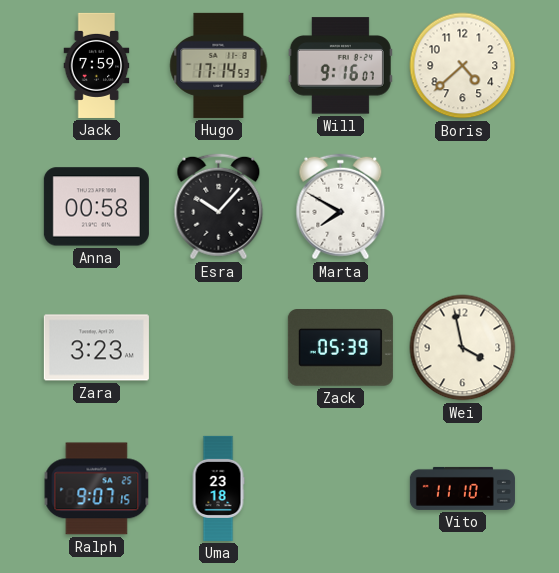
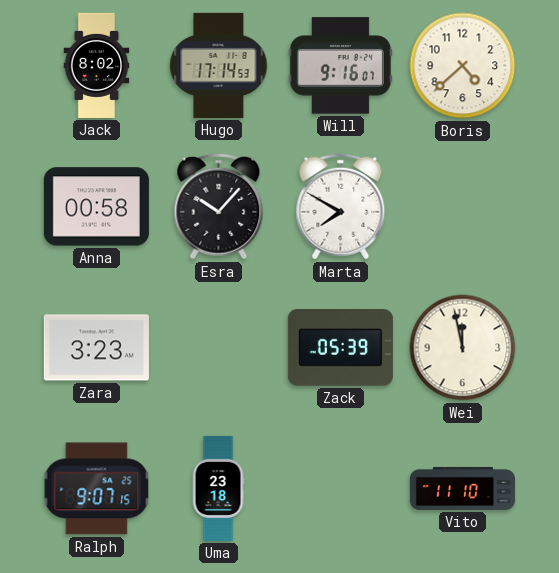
Jack: 7:59 -> 8:02 (97, 65)
Wei: 3:58 -> 11:58 (463, 348)
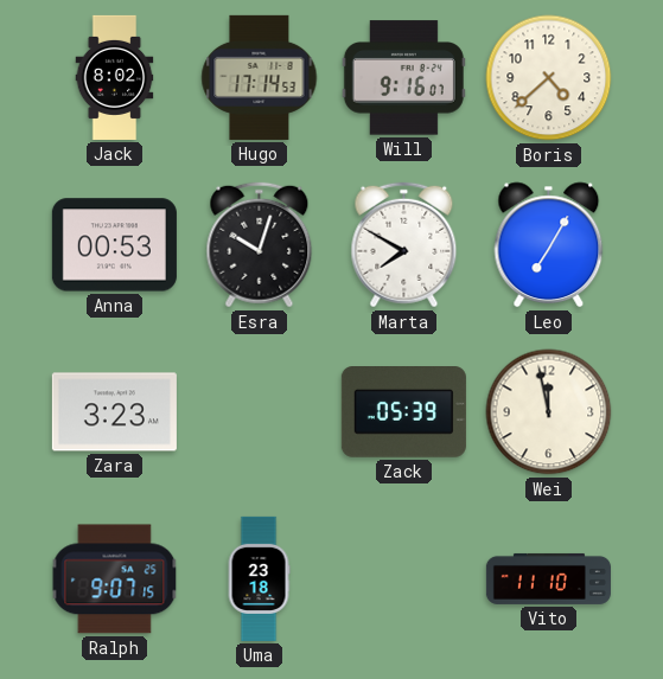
Anna: 00:58 -> 00:53 (114, 245)
Esra: 10:07 -> 10:03 (260, 245)
Leo: none -> 7:05 (549, 245)
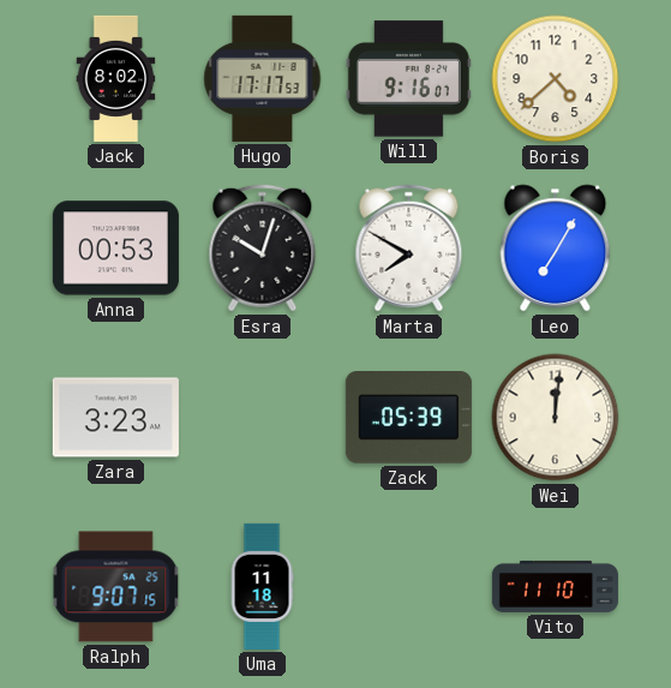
Hugo: 17:14 -> 17:17 (263, 78)
Wei: 11:58 -> 12:01 (556, 418)
Uma: 23:18 -> 11:18 (262, 586)
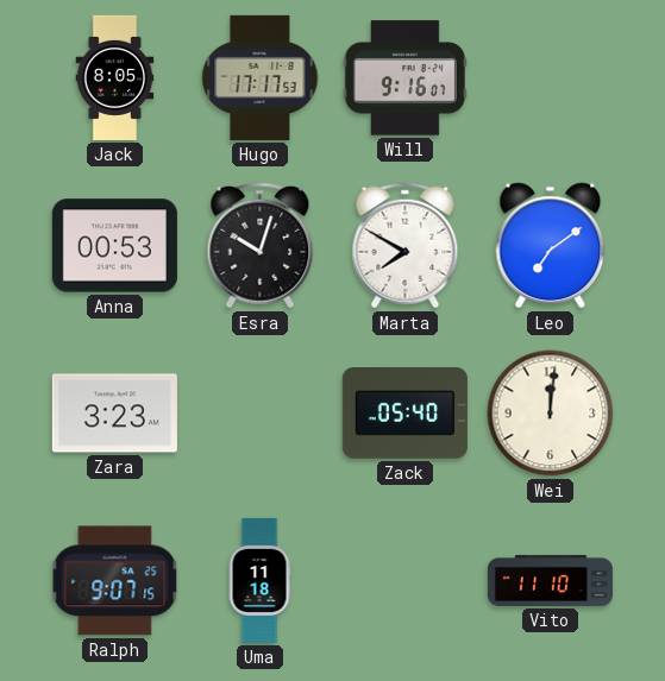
Jack: 8:02 -> 8:05 (115, 77)
Boris: 4:38 -> none (556, 79)
Leo: 7:05 -> 7:09 (551, 246)
Zack: 05:39 -> 05:40 (404, 414)
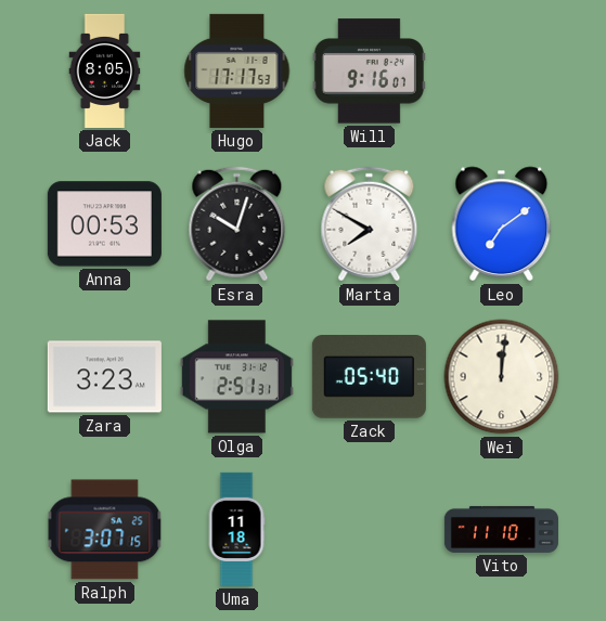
Olga: none -> 2:51 (236, 377)
Ralph: 9:07 -> 3:07 (105, 530)
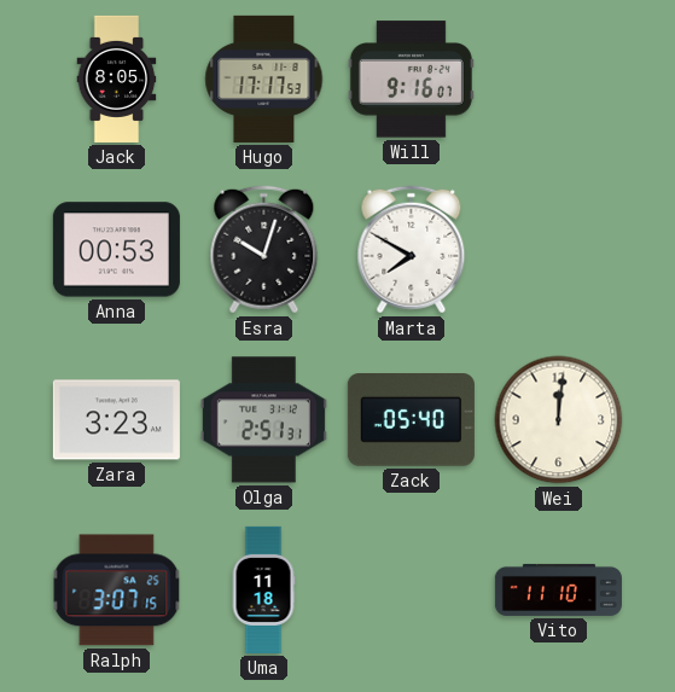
Leo: 7:09 -> none (502, 224)
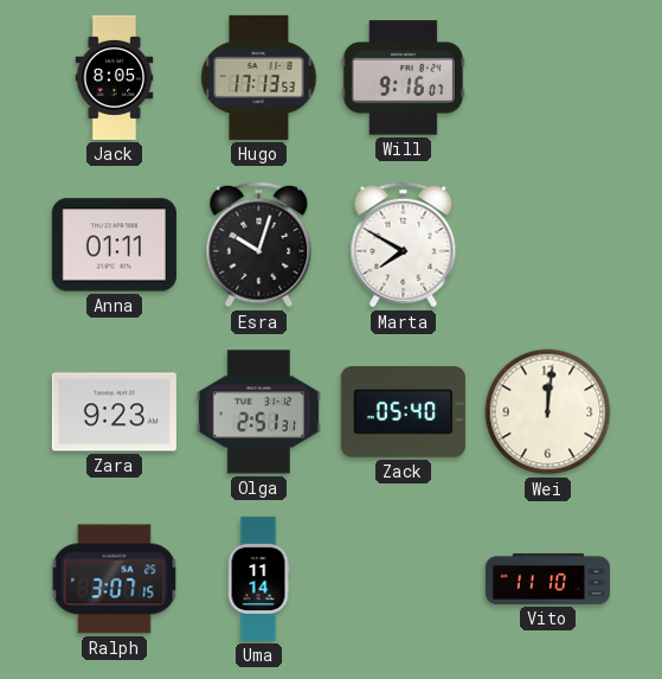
Hugo: 17:17 -> 17:13 (259, 77)
Anna: 00:53 -> 01:11 (114, 245)
Zara: 3:23 -> 9:23 (114, 412)
Uma: 11:18 -> 11:14 (258, 578)
